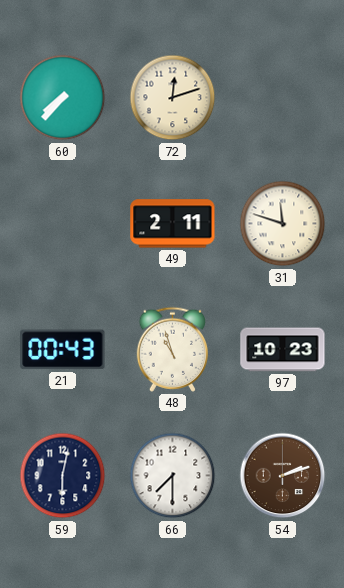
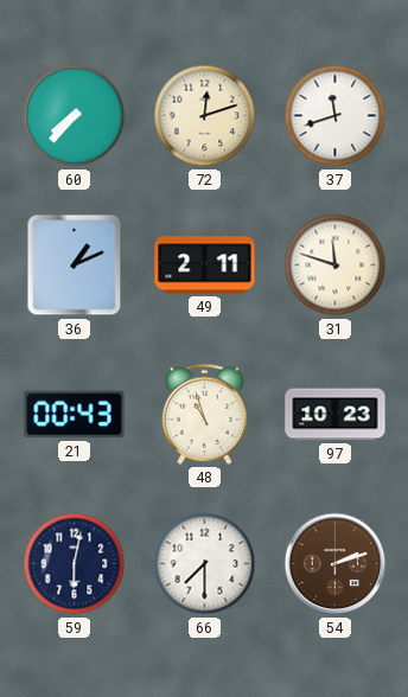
37: none -> 11:42 (336, 116)
36: none -> 1:11 (75, 266)
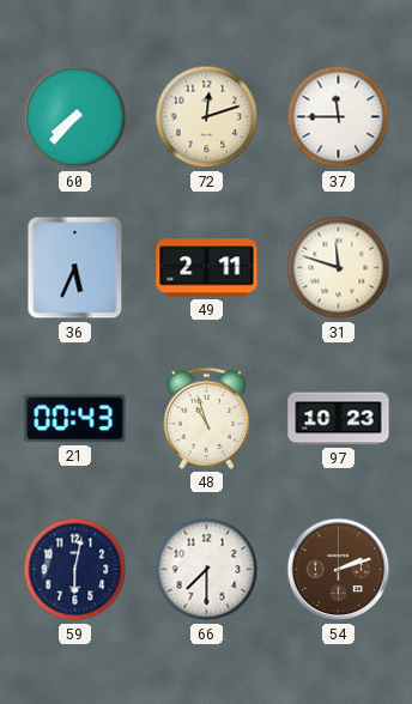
37: 11:42 -> 11:45 (339, 117)
36: 1:11 -> 5:34 (75, 268)
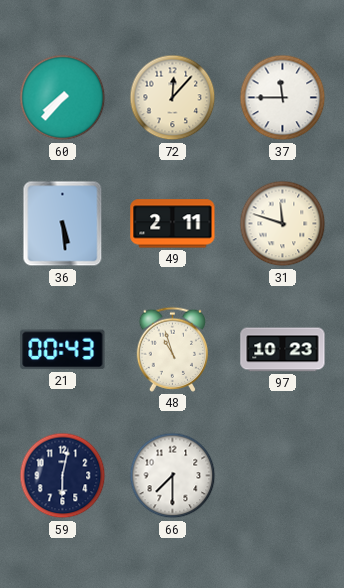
72: 12:12 -> 12:07 (173, 98)
36: 5:34 -> 5:29 (63, 224)
54: 2:12 -> none (339, 570)
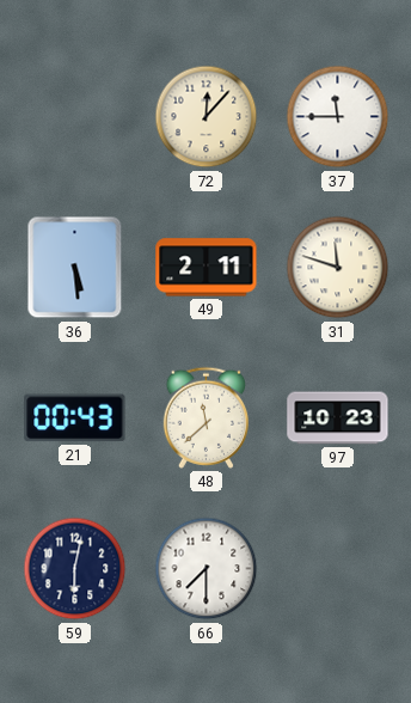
60: 7:37 -> none (63, 98)
48: 10:57 -> 11:38 (207, 417)
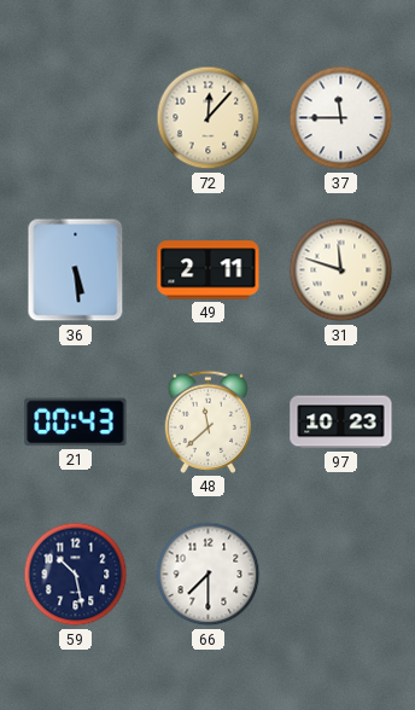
59: 6:02 -> 10:28 (76, 575)
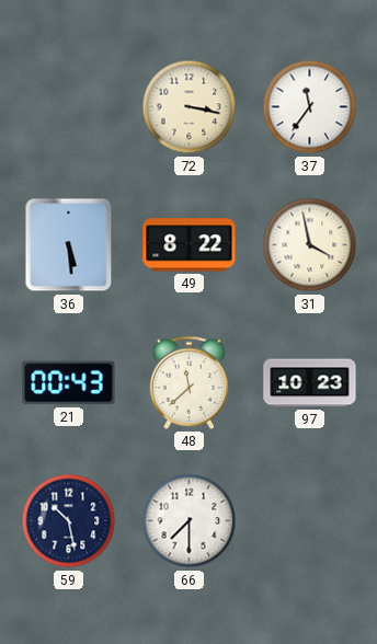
72: 12:07 -> 3:17 (190, 107)
37: 11:45 -> 11:36 (310, 107)
49: 2:11 -> 8:22 (190, 245)
31: 11:48 -> 3:58 (310, 245)
